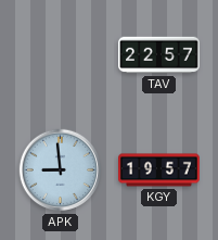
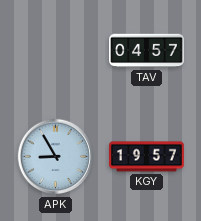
TAV: 22:57 -> 04:57 (147, 51)
APK: 8:59 -> 8:55 (56, 157)
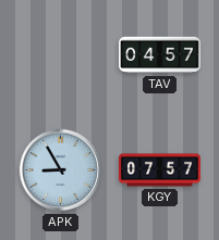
KGY: 19:57 -> 07:57 (160, 170)
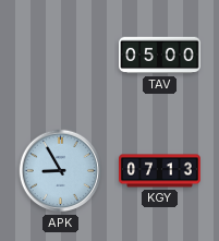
TAV: 04:57 -> 05:00 (160, 56)
KGY: 07:57 -> 07:13 (160, 171)
